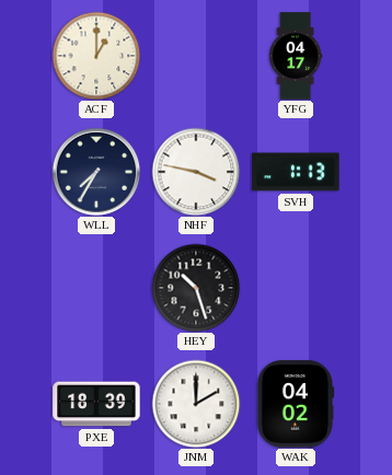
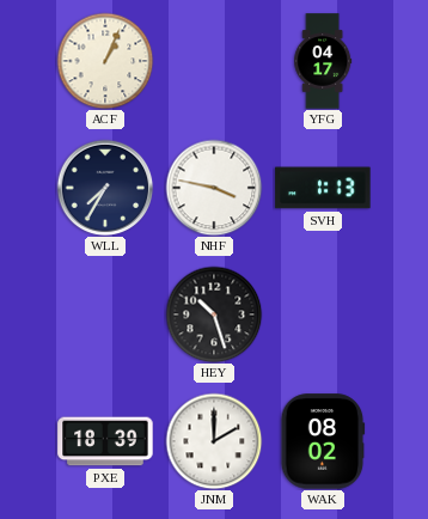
ACF: 1:00 -> 1:04 (105, 61)
WAK: 04:02 -> 08:02 (323, 441)
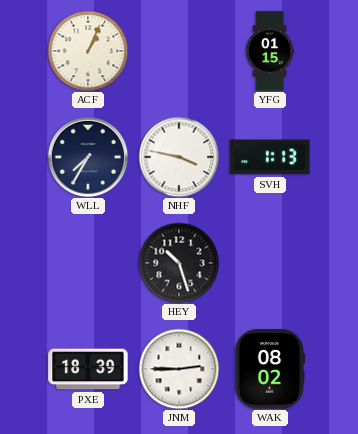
YFG: 04:17 -> 01:15 (270, 51)
JNM: 2:00 -> 2:45 (179, 369)
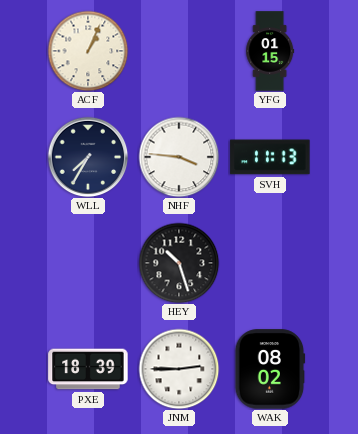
NHF: 3:47 -> 3:46 (179, 157)
SVH: 1:13 -> 11:13 (270, 157)
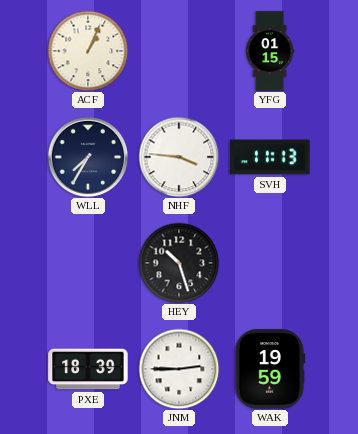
WAK: 08:02 -> 19:59 (270, 369)
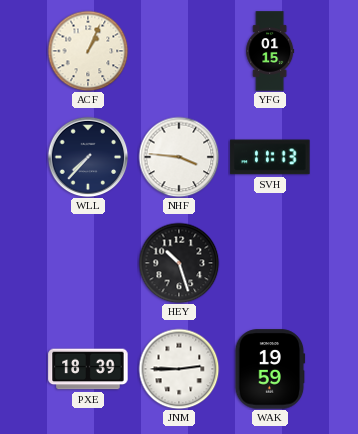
WLL: 7:35 -> 7:37 (88, 157)
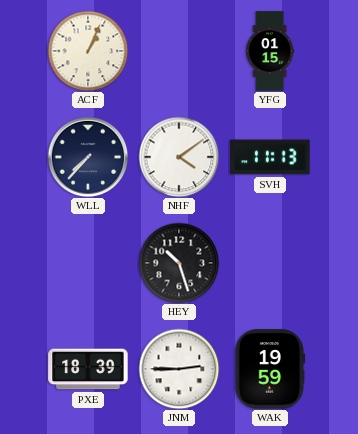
NHF: 3:46 -> 4:09 (179, 157)
